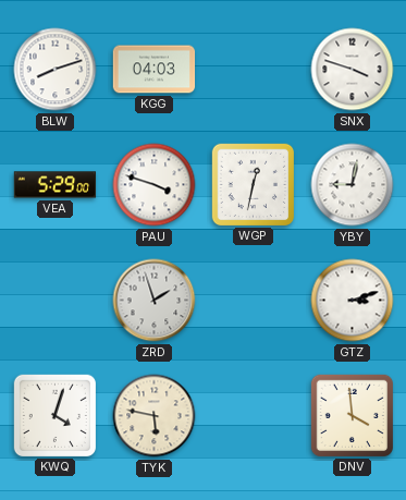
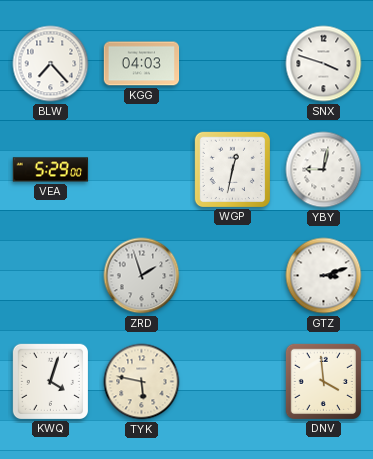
BLW: 8:12 -> 7:23 (51, 64)
PAU: 3:48 -> none (155, 185)
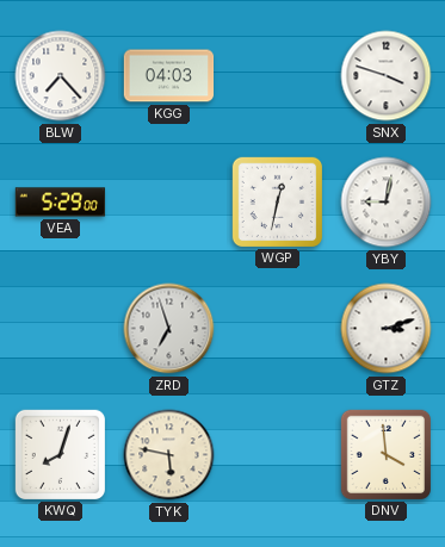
ZRD: 1:57 -> 6:57 (169, 329)
KWQ: 4:03 -> 8:03 (60, 454)
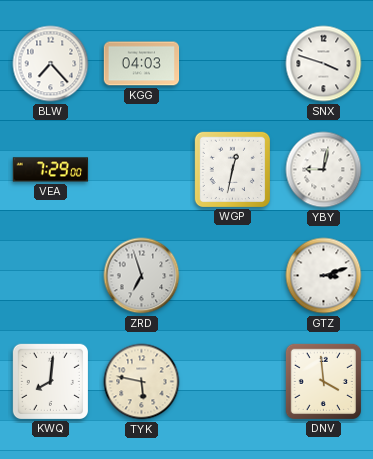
VEA: 5:29 -> 7:29 (51, 170)
KWQ: 8:03 -> 8:01 (50, 381)
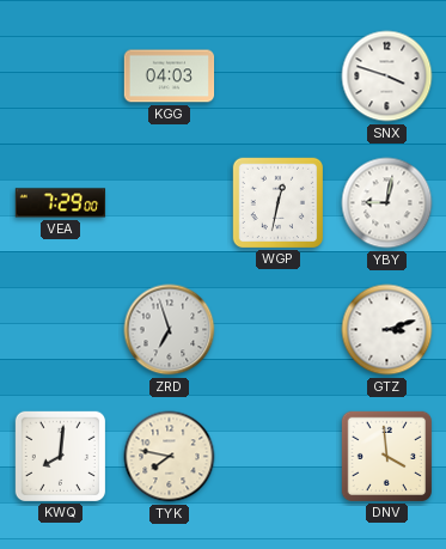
BLW: 7:23 -> none (51, 64)
TYK: 5:47 -> 7:47 (170, 457)
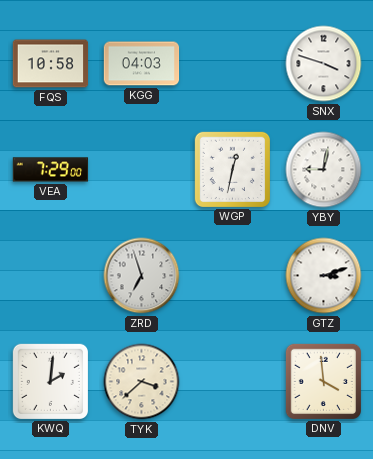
FQS: none -> 10:58 (51, 64)
KWQ: 8:01 -> 2:01 (50, 381)
TYK: 7:47 -> 3:38 (142, 382)
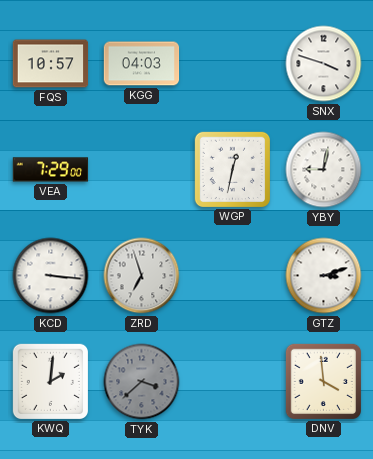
FQS: 10:58 -> 10:57 (51, 64)
KCD: none -> 3:16 (51, 276)
TYK dial: cream -> grey (142, 382)
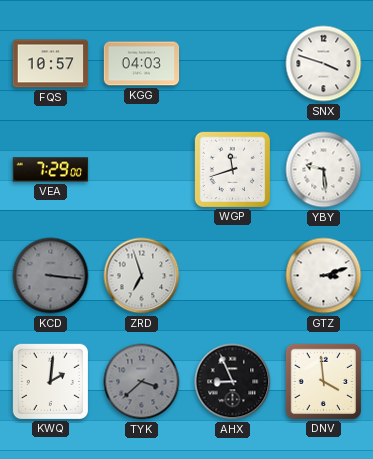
WGP: 12:32 -> 11:42 (232, 169)
YBY: 9:02 -> 9:29 (324, 170)
KCD dial: white -> grey (51, 276)
AHX: none -> 8:56 (233, 382)
